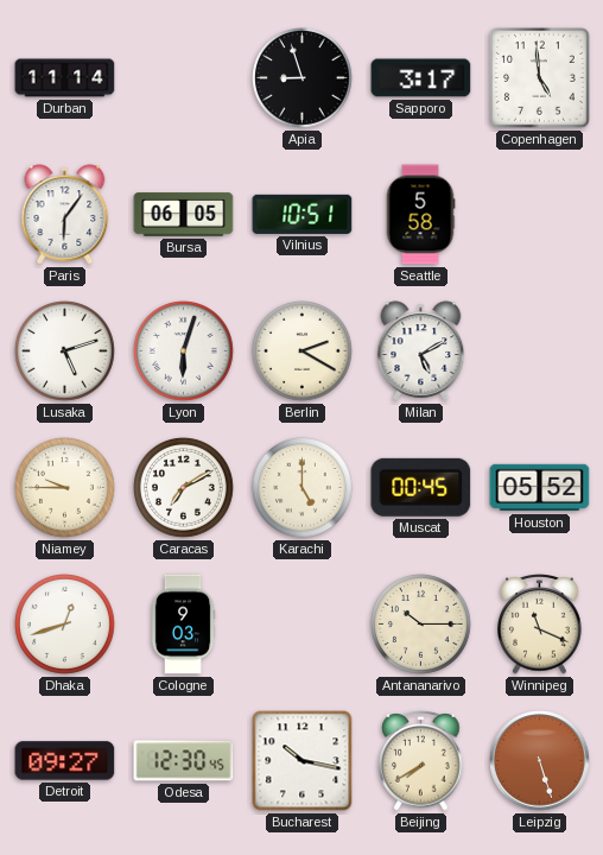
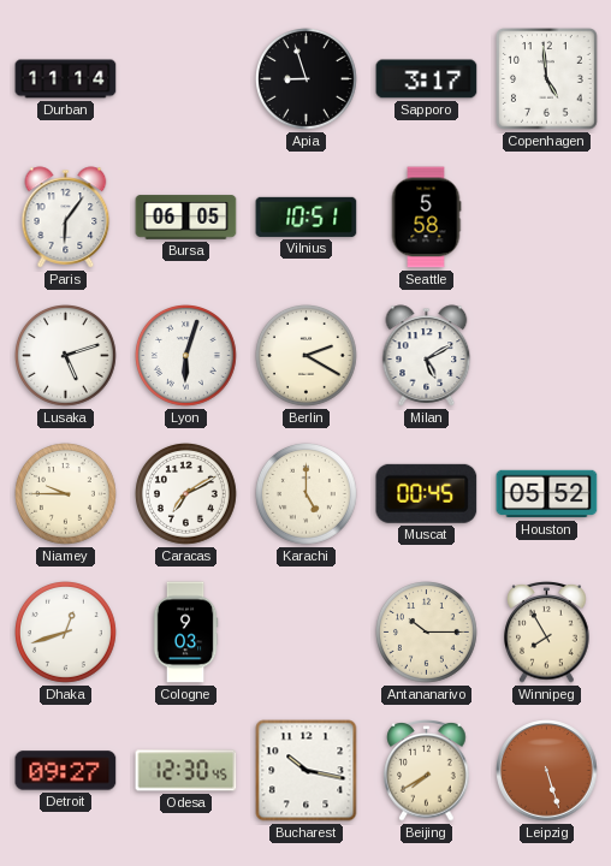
Winnipeg: 11:19 -> 7:55 (547, 633)
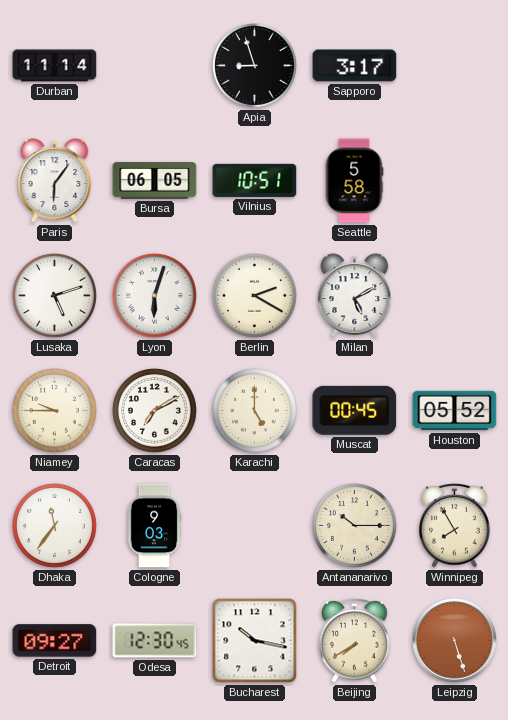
Copenhagen: 4:59 -> none (547, 79)
Dhaka: 12:42 -> 11:36 (55, 526)
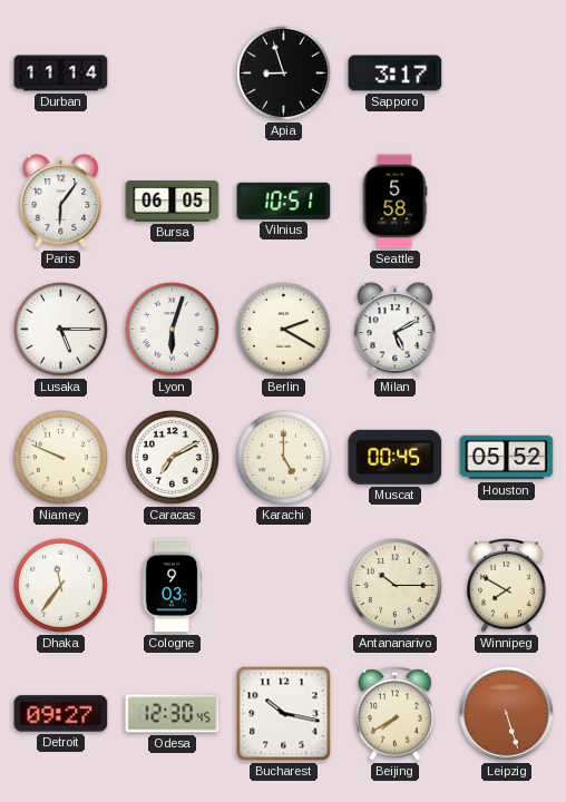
Lusaka: 5:12 -> 5:15 (61, 330)
Niamey: 9:45 -> 9:49 (61, 458)
Winnipeg: 7:55 -> 7:50 (507, 586)
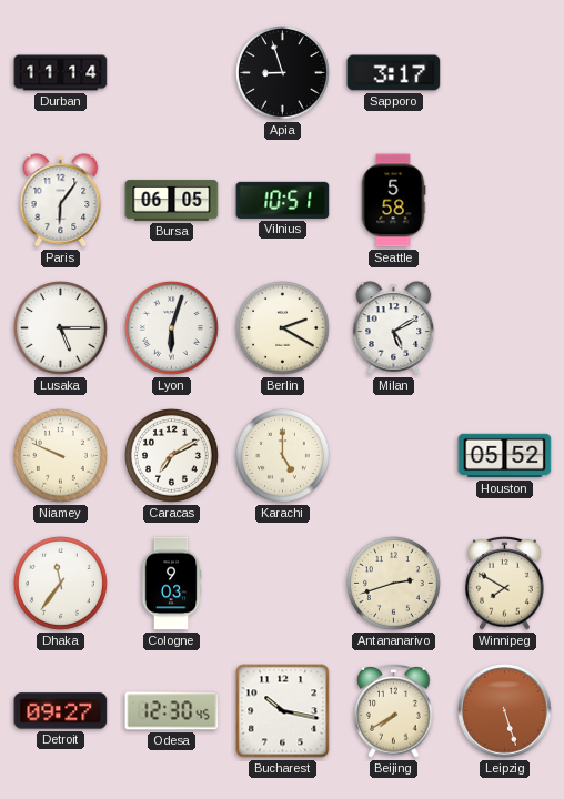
Muscat: 00:45 -> none (396, 457)
Antananarivo: 10:15 -> 2:42 (394, 584)
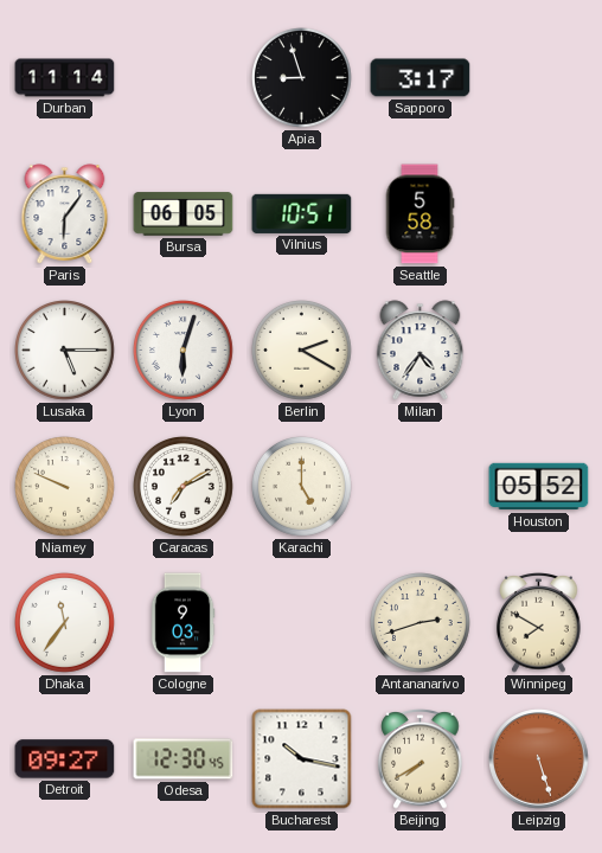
Milan: 5:10 -> 4:36 (421, 351)
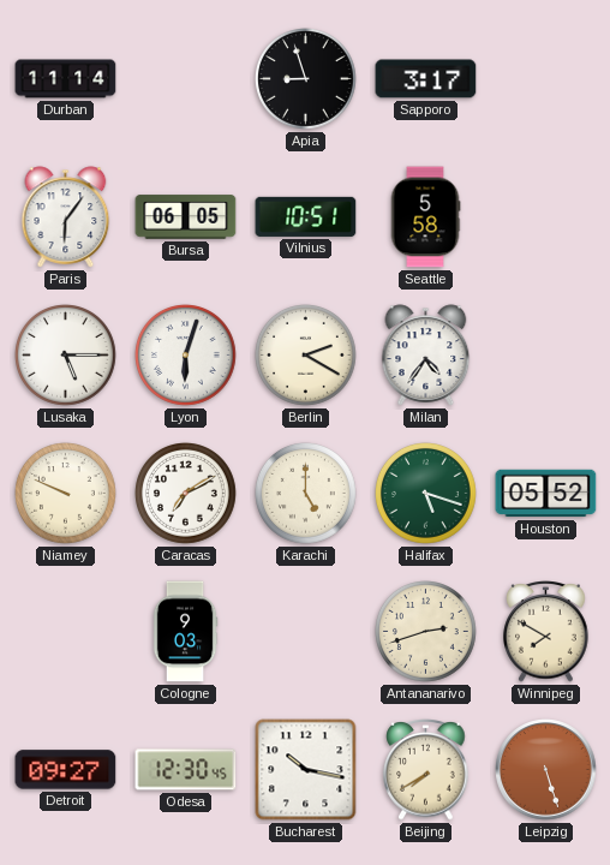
Halifax: none -> 5:18 (426, 494)
Dhaka: 11:36 -> none (65, 623)
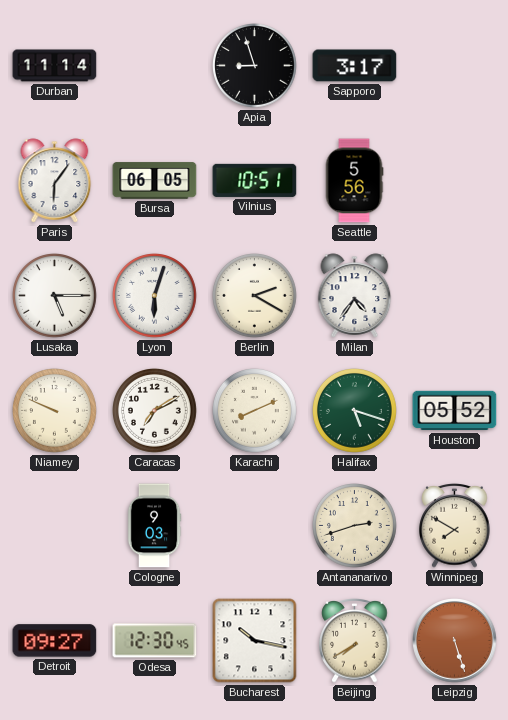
Seattle: 5:58 -> 5:56 (354, 181)
Karachi: 5:00 -> 8:11 (255, 411)
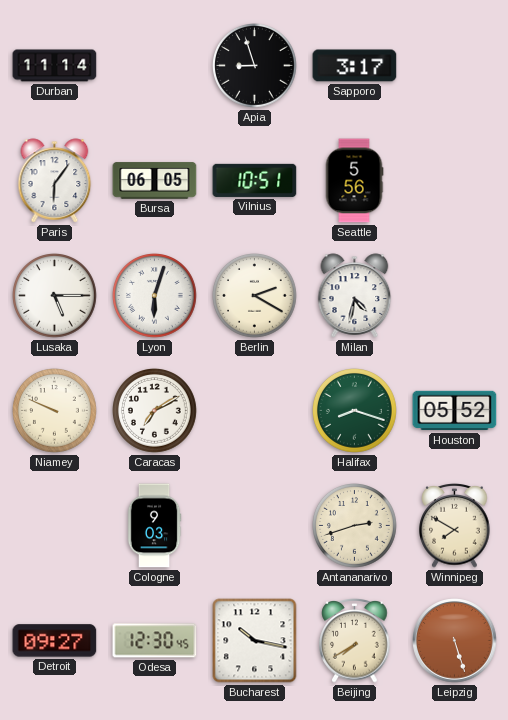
Milan: 4:36 -> 4:32 (355, 296)
Karachi: 8:11 -> none (255, 411)
Halifax: 5:18 -> 8:18 (355, 411)
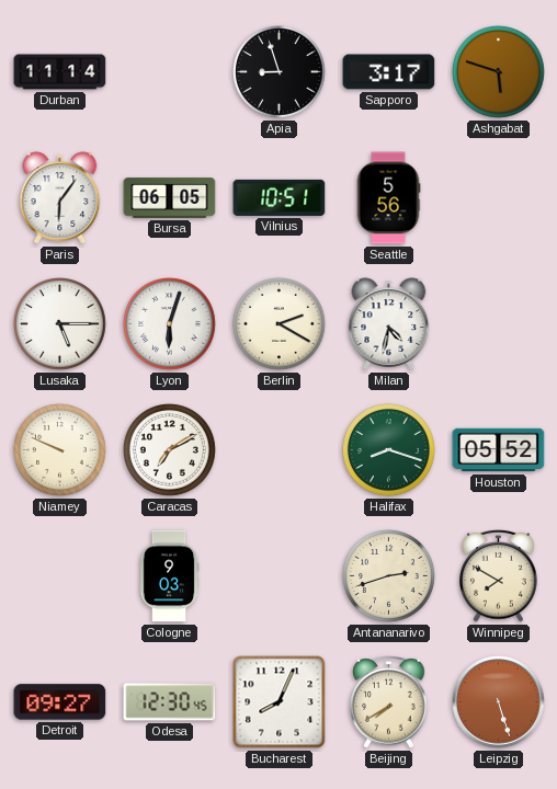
Ashgabat: none -> 5:48 (499, 72)
Bucharest: 10:17 -> 8:04 (280, 702)
